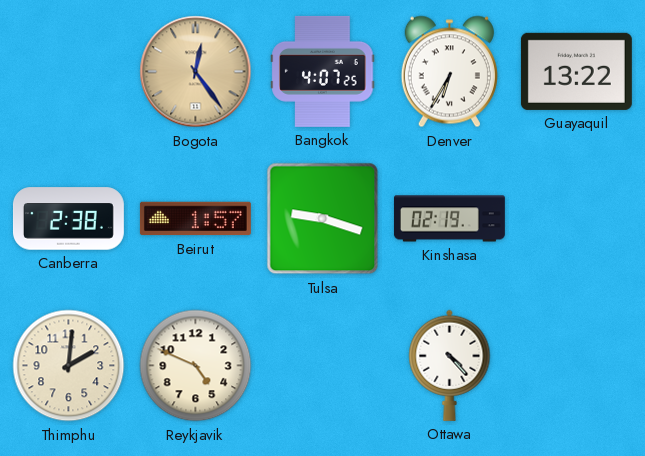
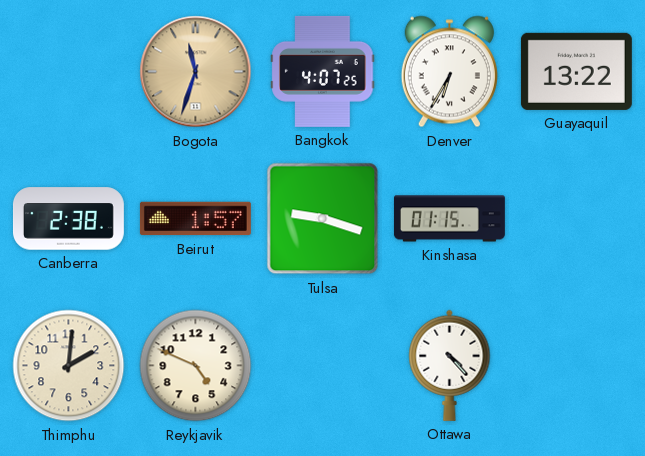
Bogota: 12:24 -> 11:33 (196, 72)
Kinshasa: 02:19 -> 01:15 (449, 219)
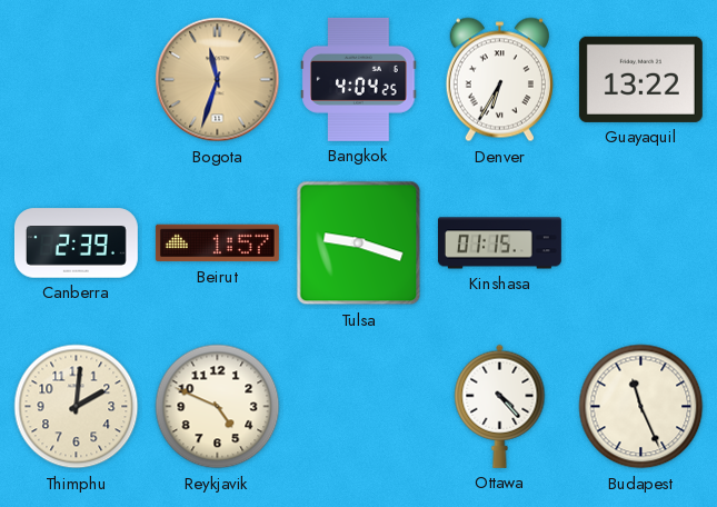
Bangkok: 4:07 -> 4:04 (359, 79)
Canberra: 2:38 -> 2:39 (76, 243)
Budapest: none -> 11:26 (641, 407)
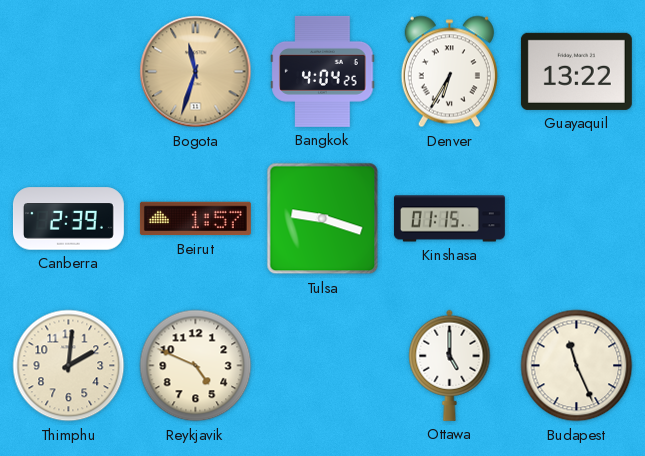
Ottawa: 4:23 -> 5:00 (450, 365)
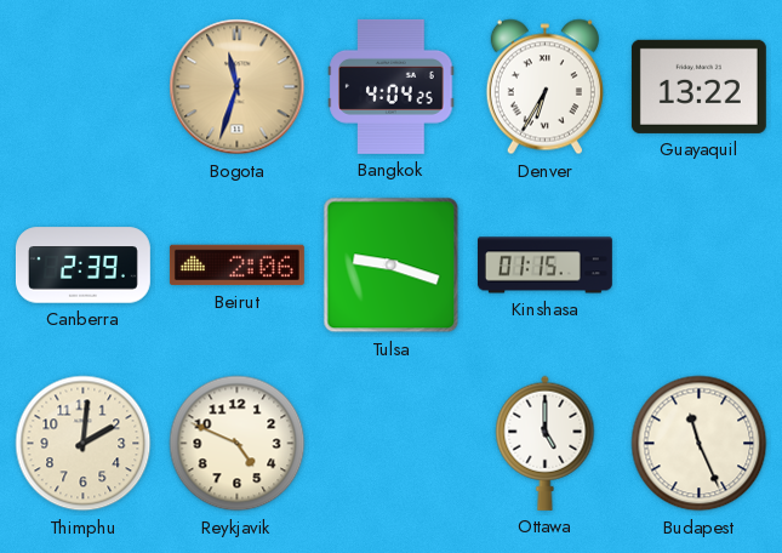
Beirut: 1:57 -> 2:06 (236, 266)
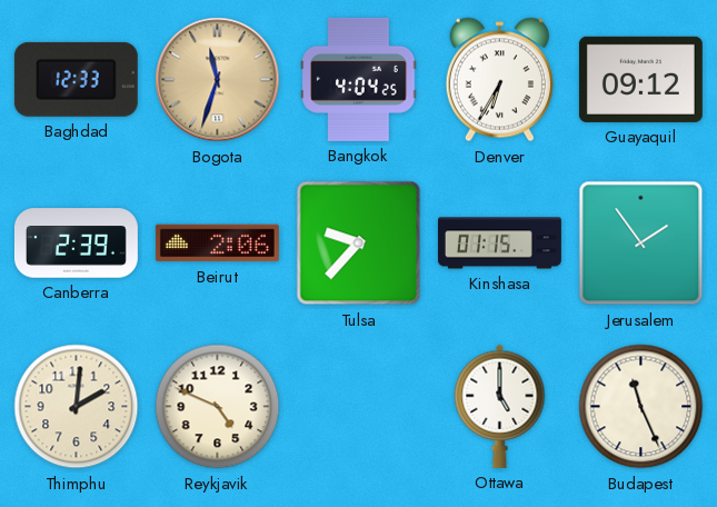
Baghdad: none -> 12:33 (76, 79)
Guayaquil: 13:22 -> 09:12 (640, 79)
Tulsa: 9:18 -> 9:37 (359, 243)
Jerusalem: none -> 1:54 (641, 243)
